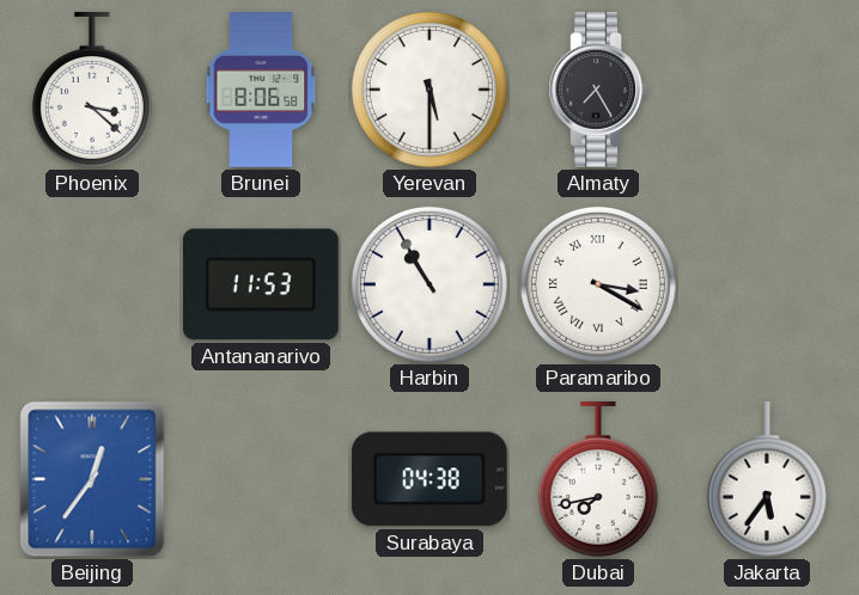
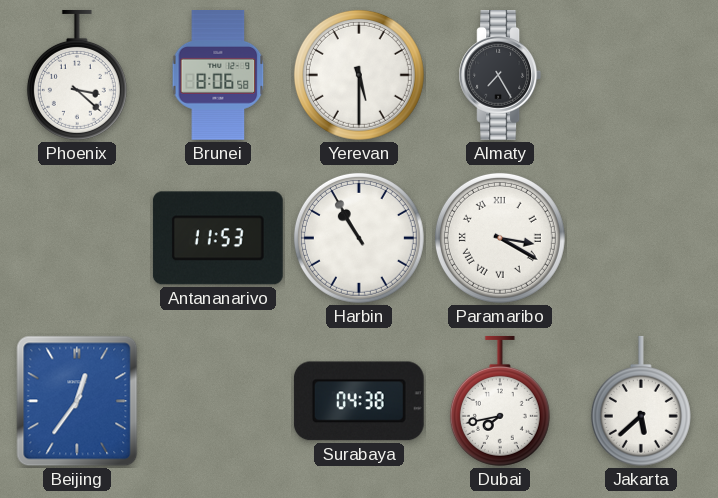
Jakarta: 5:36 -> 5:38 (641, 401)
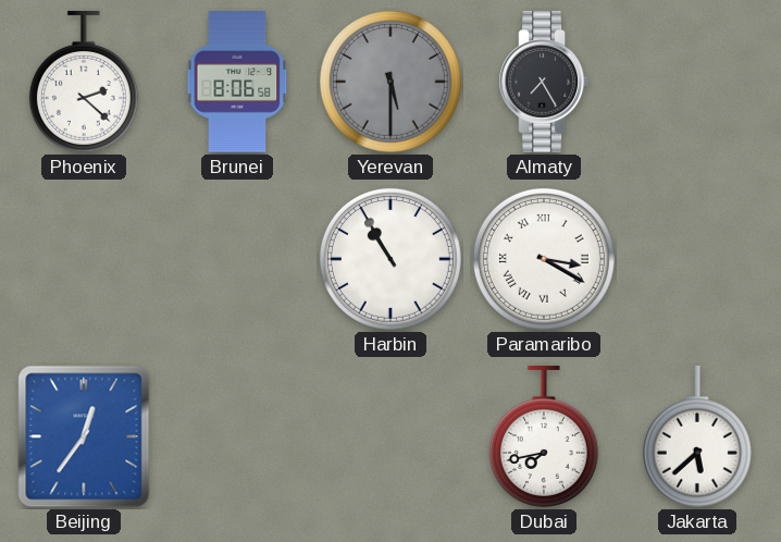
Phoenix: 3:22 -> 2:22 (84, 82)
Yerevan dial: white -> grey (390, 82)
Antananarivo: 11:53 -> none (218, 238)
Surabaya: 04:38 -> none (359, 401)
